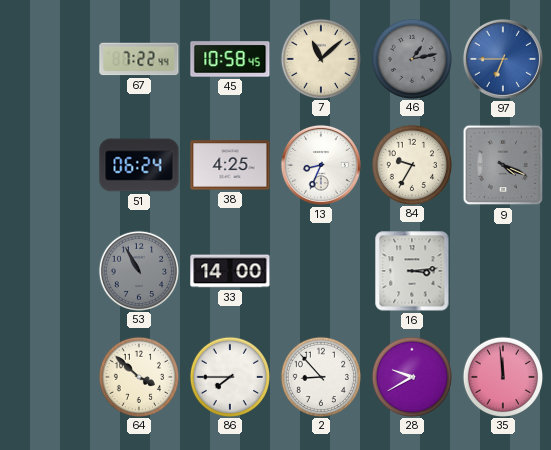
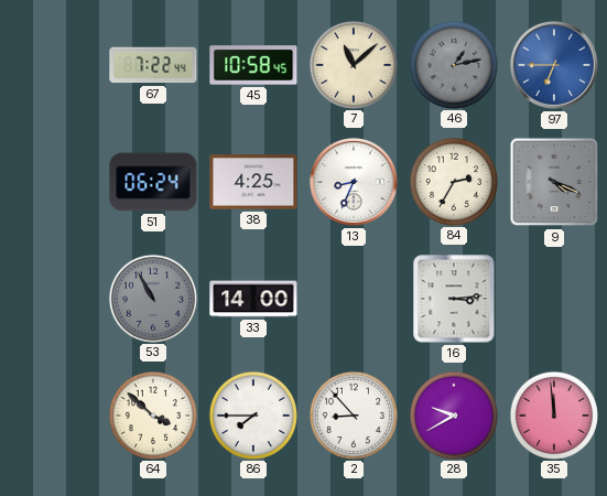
84: 9:35 -> 2:35 (453, 181)
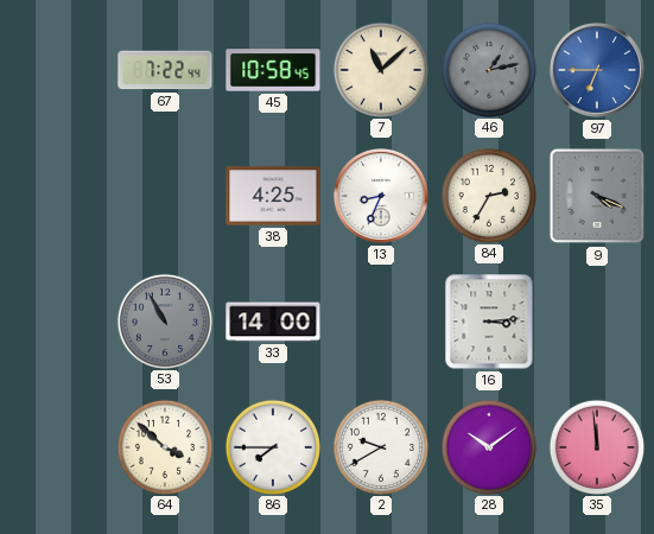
51: 06:24 -> none (153, 182)
2: 8:53 -> 9:40 (380, 446)
28: 9:40 -> 10:09 (488, 446)
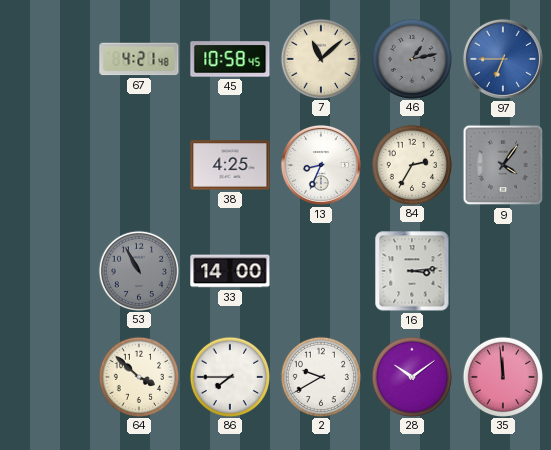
67: 7:22 -> 4:21 (139, 59)
9: 4:19 -> 4:06 (503, 165)
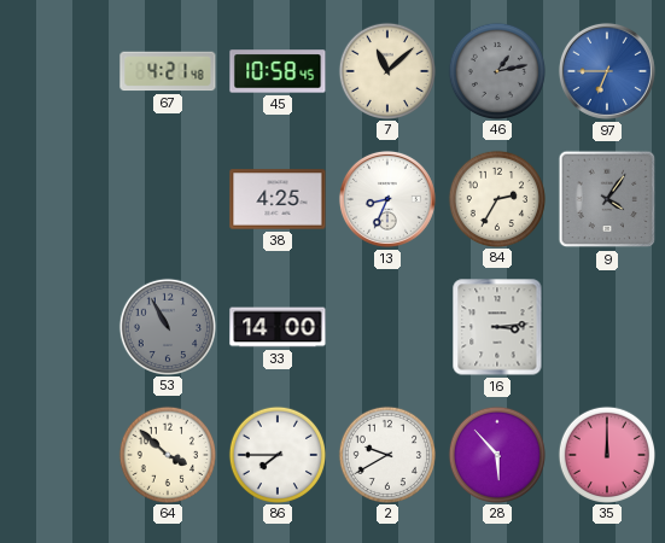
28: 10:09 -> 5:53 (496, 454)
35: 11:59 -> 12:00 (606, 454)
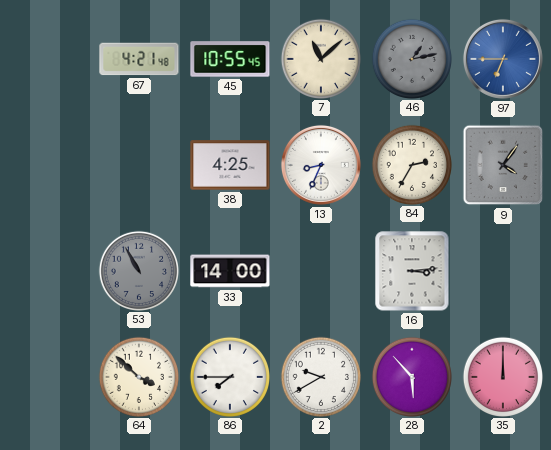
45: 10:58 -> 10:55 (230, 59)
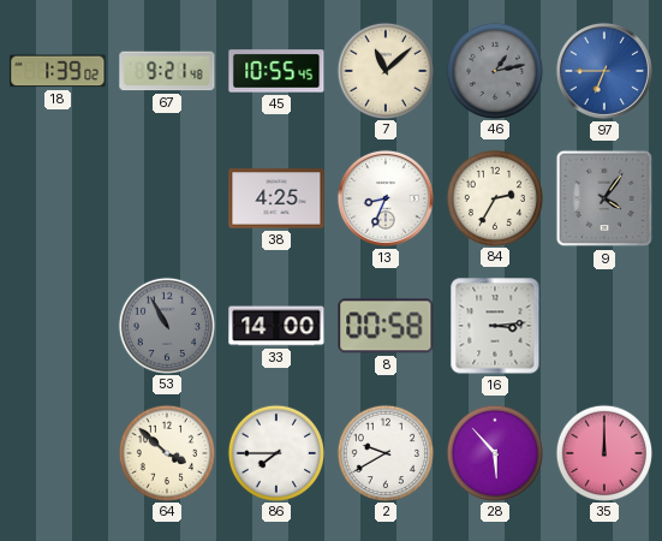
18: none -> 1:39 (58, 71)
67: 4:21 -> 9:21 (167, 71)
8: none -> 00:58 (386, 326)
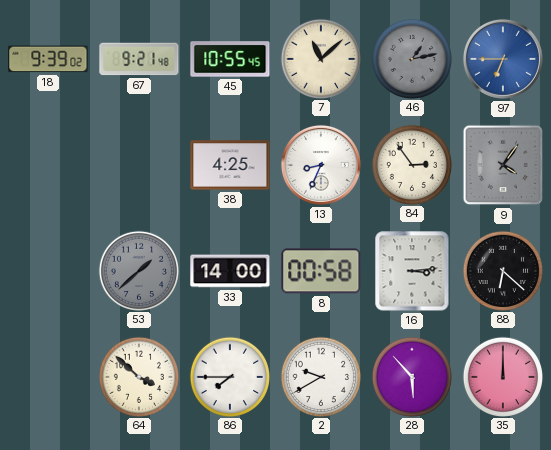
18: 1:39 -> 9:39 (48, 59)
84: 2:35 -> 2:54 (411, 164)
53: 10:55 -> 1:38 (138, 270)
88: none -> 6:22 (502, 270)
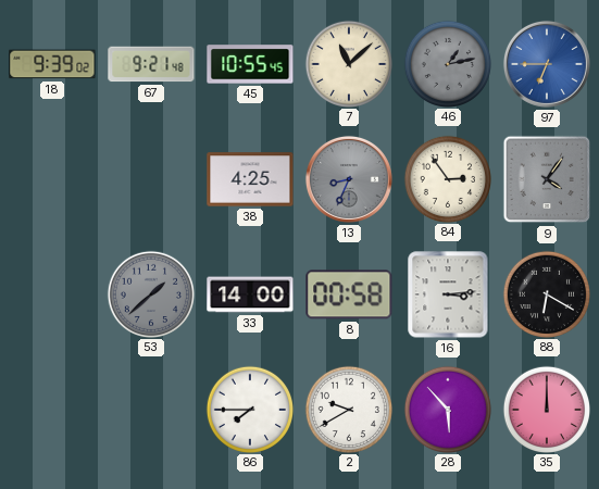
13 dial: white -> grey (349, 179)
88: 6:22 -> 6:20 (546, 293)
64: 3:52 -> none (138, 376)
